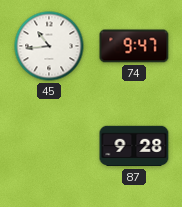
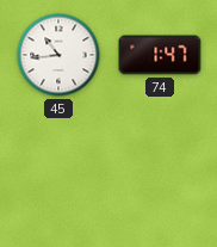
74: 9:47 -> 1:47 (160, 55)
87: 9:28 -> none (134, 146)
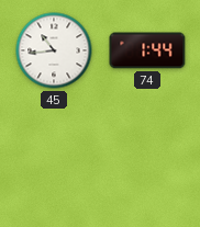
74: 1:47 -> 1:44 (147, 50)
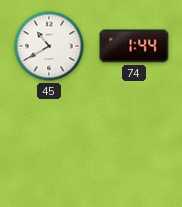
45: 10:44 -> 10:40 (49, 46)
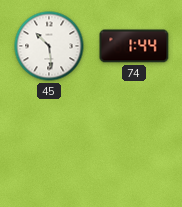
45: 10:40 -> 10:29 (49, 46)
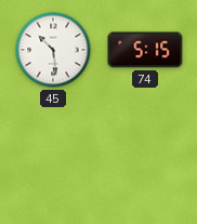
74: 1:44 -> 5:15 (145, 50)
